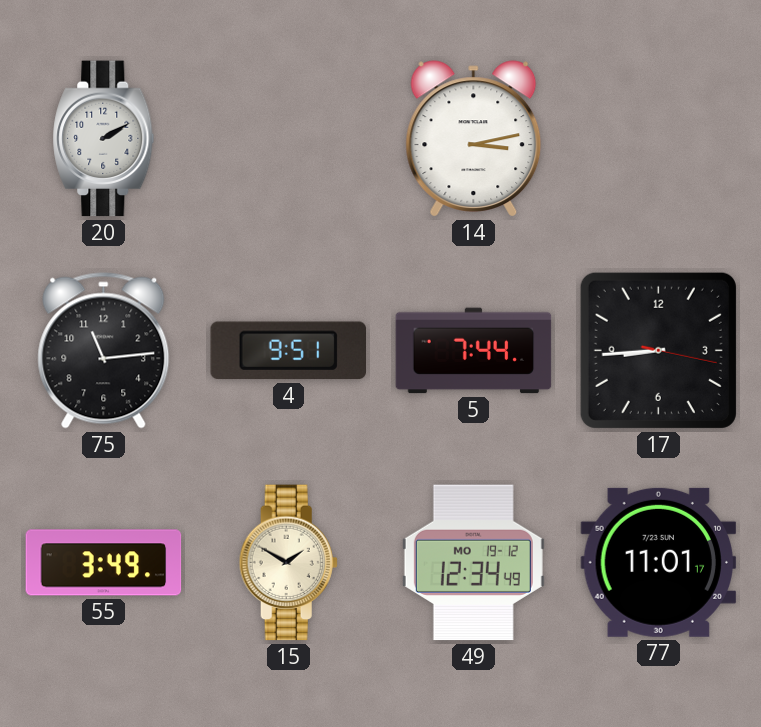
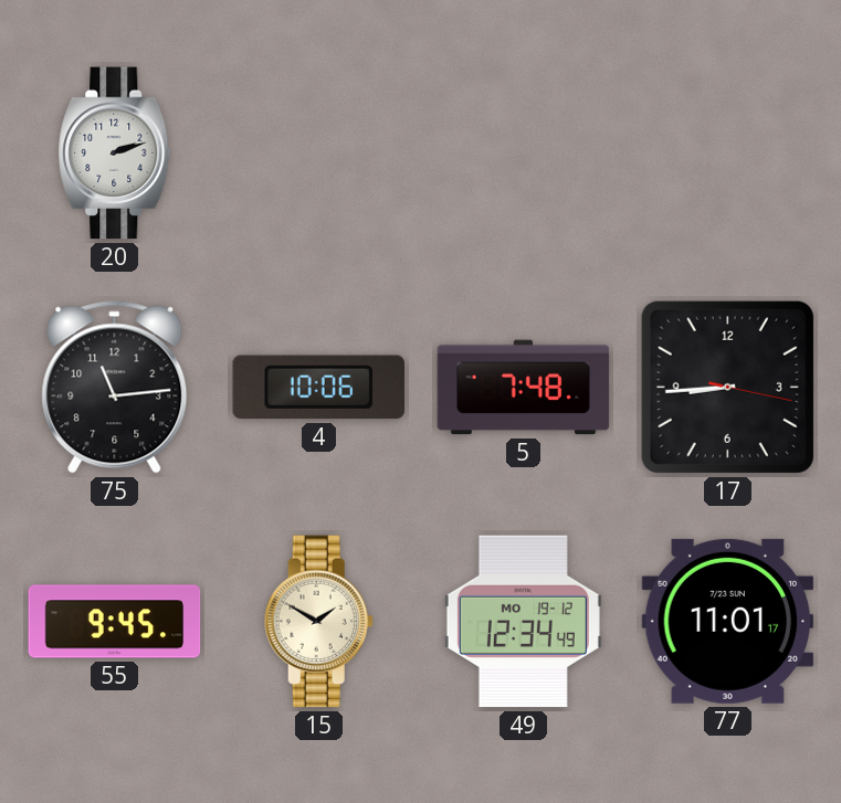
20: 2:10 -> 2:12 (115, 154)
14: 3:13 -> none (474, 139)
4: 9:51 -> 10:06 (318, 388)
5: 7:44 -> 7:48 (524, 388)
55: 3:49 -> 9:45 (115, 622)
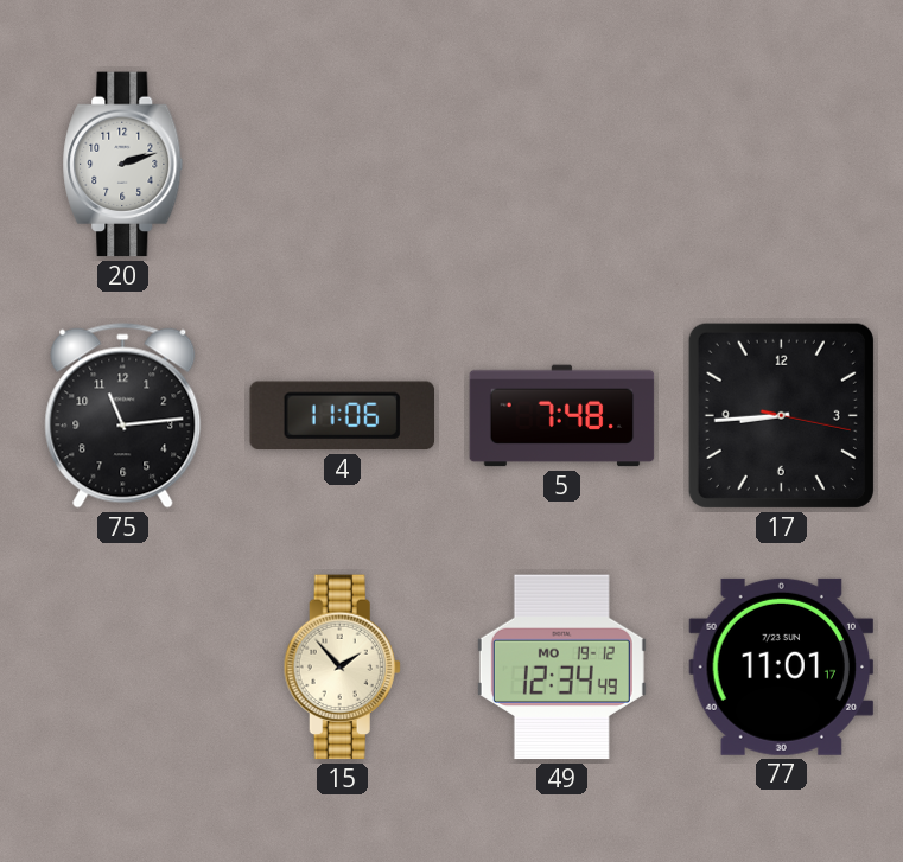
4: 10:06 -> 11:06 (342, 416)
55: 9:45 -> none (115, 622)
15: 1:50 -> 1:53 (342, 668)
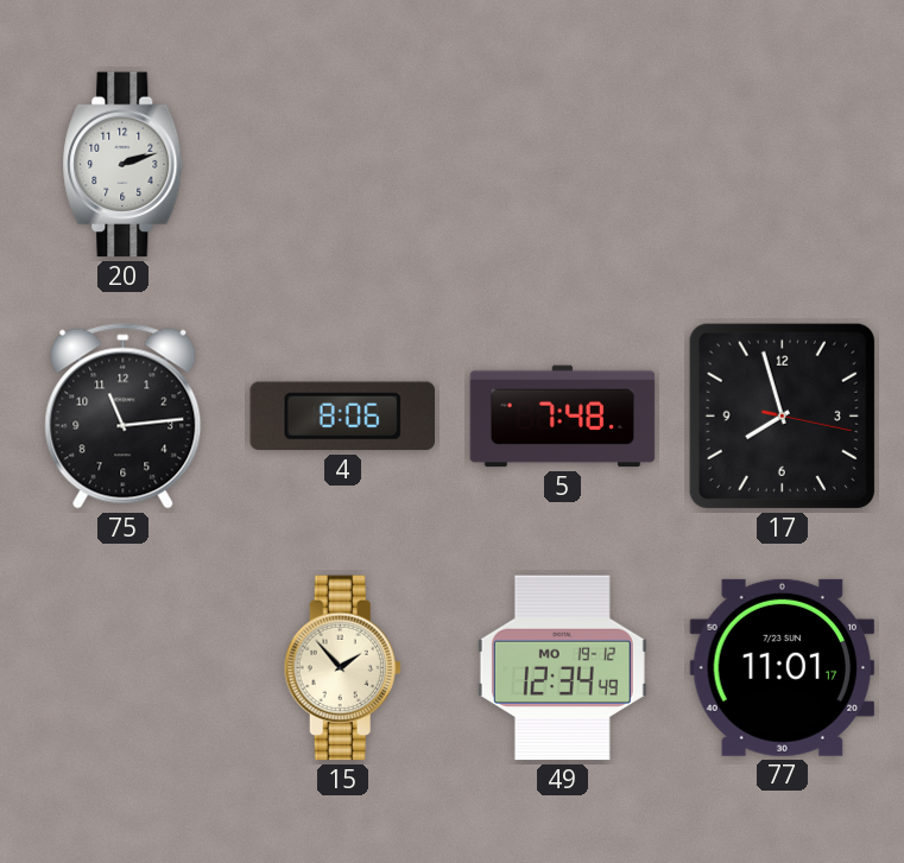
4: 11:06 -> 8:06 (342, 417)
17: 8:44 -> 7:57 (782, 415)
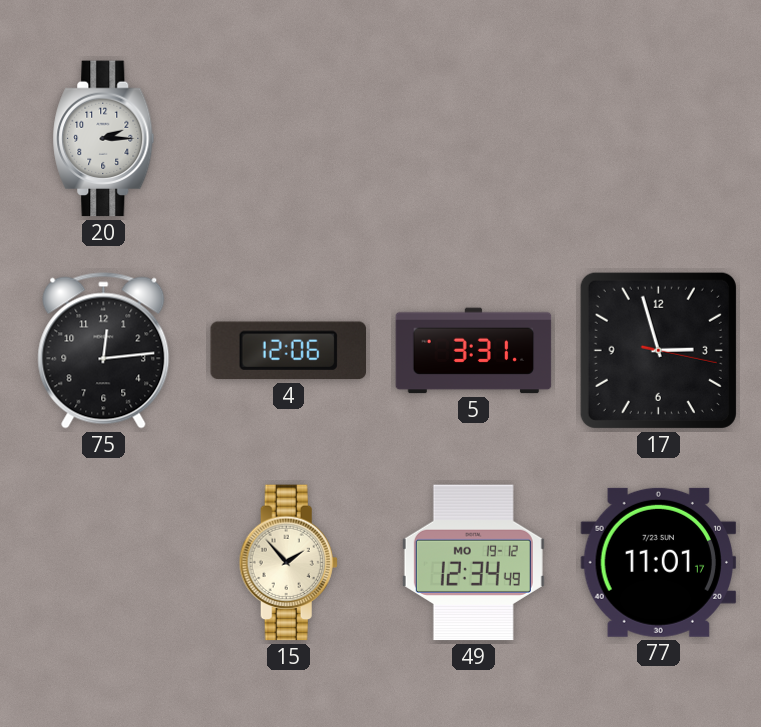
20: 2:12 -> 2:15 (104, 139)
75: 11:14 -> 12:14 (104, 351)
4: 8:06 -> 12:06 (288, 351)
5: 7:48 -> 3:31 (474, 351)
17: 7:57 -> 2:57 (658, 350)
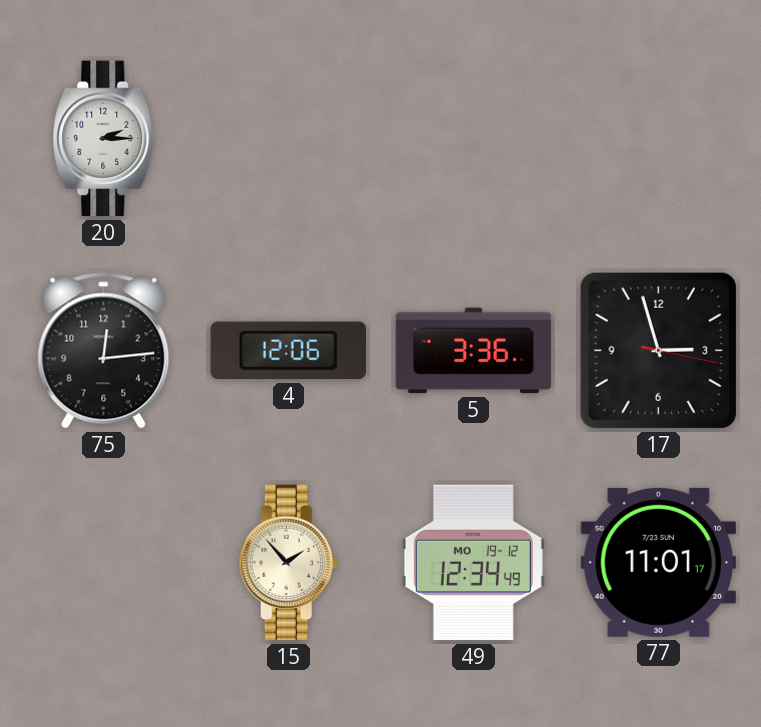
5: 3:31 -> 3:36 (474, 351)
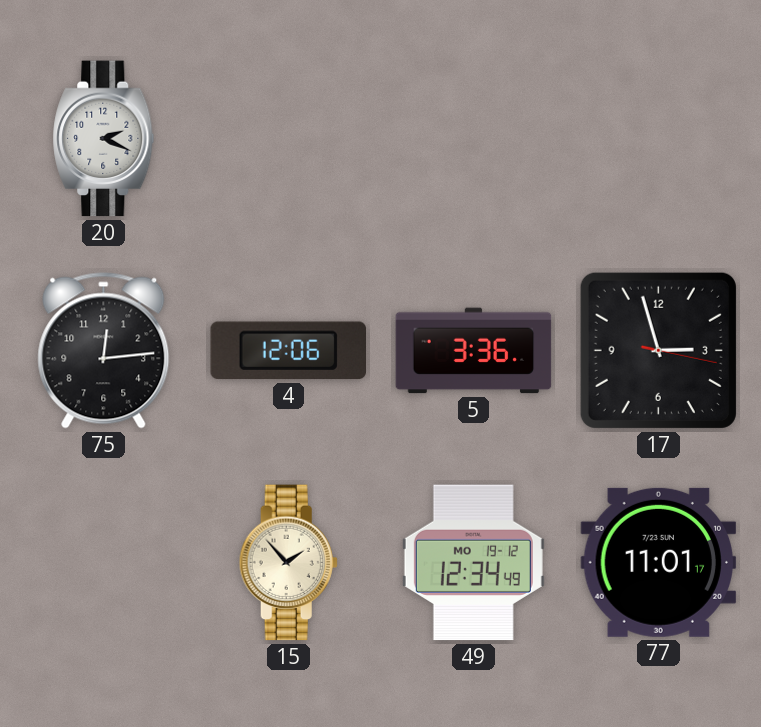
20: 2:15 -> 2:19 (104, 139)
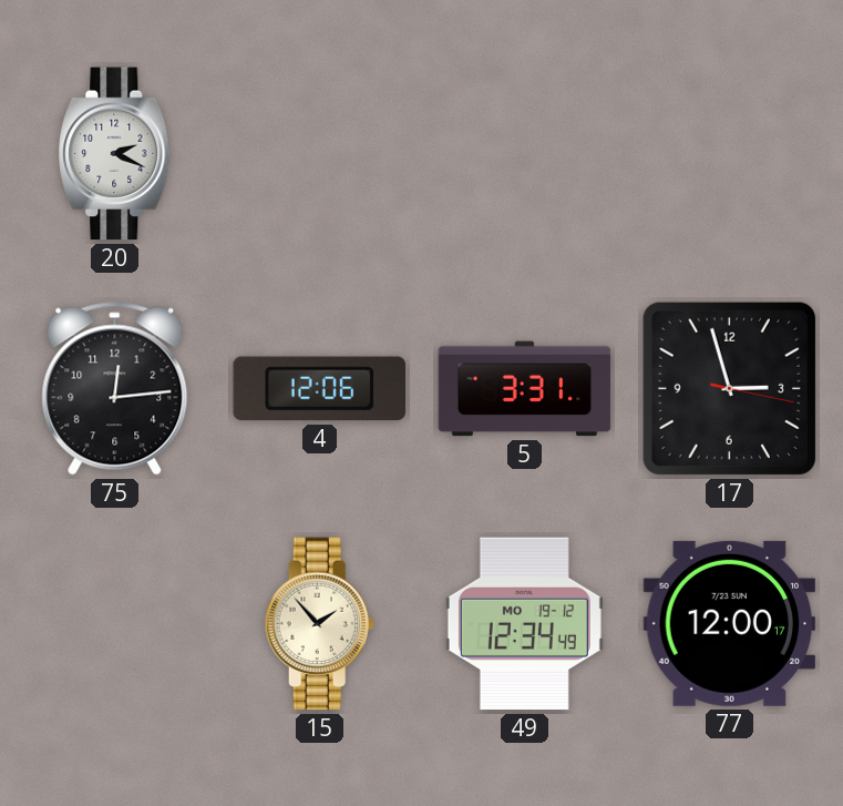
5: 3:36 -> 3:31 (525, 389)
77: 11:01 -> 12:00 (730, 623)
